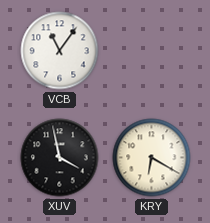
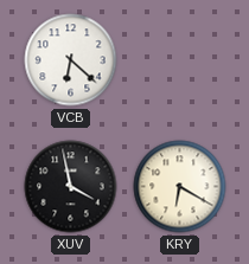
VCB: 11:06 -> 6:22 (71, 60)
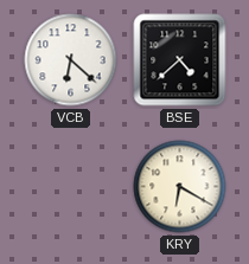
BSE: none -> 4:38 (180, 60)
XUV: 3:58 -> none (71, 187)
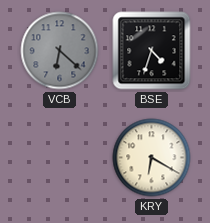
VCB dial: white -> grey (60, 51)
BSE: 4:38 -> 4:33 (152, 51)
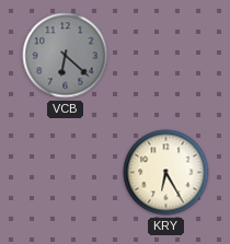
BSE: 4:33 -> none (152, 51)
KRY: 6:20 -> 6:25 (166, 173)
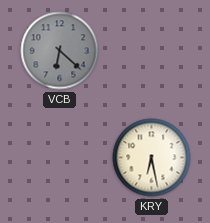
KRY: 6:25 -> 6:28 (152, 158)
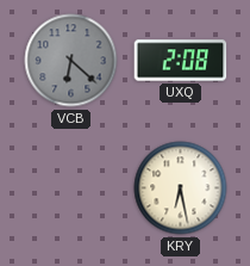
UXQ: none -> 2:08 (181, 61)
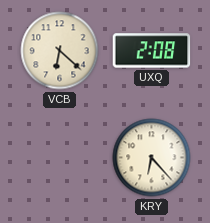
VCB dial: grey -> cream (60, 51)
KRY: 6:28 -> 6:23 (152, 158)
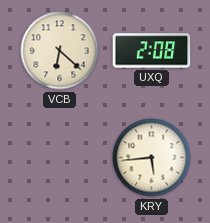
KRY: 6:23 -> 5:44 (152, 158)
